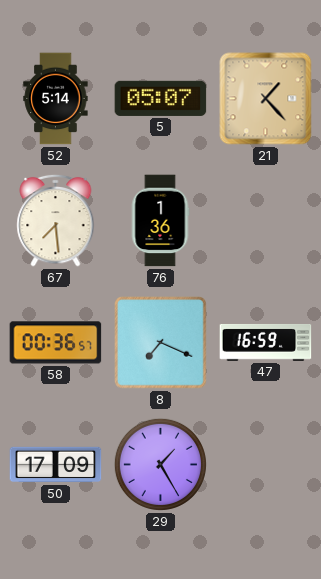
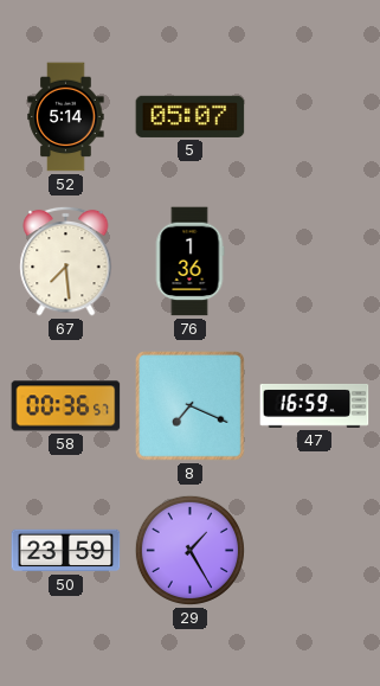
21: 1:23 -> none (266, 99)
50: 17:09 -> 23:59 (66, 551)
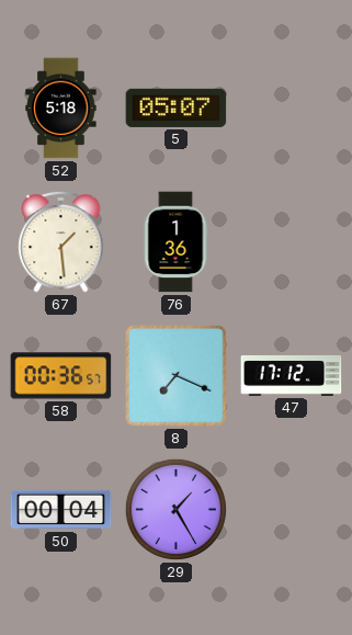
52: 5:14 -> 5:18 (61, 109)
67: 7:29 -> 1:29 (61, 241)
47: 16:59 -> 17:12 (292, 375)
50: 23:59 -> 00:04 (61, 510)
